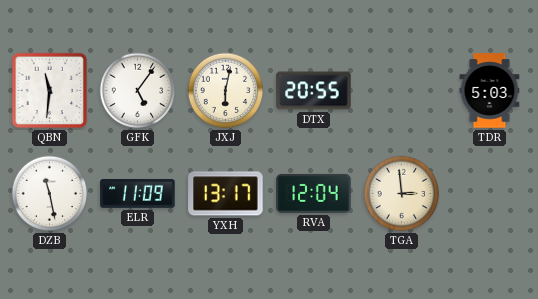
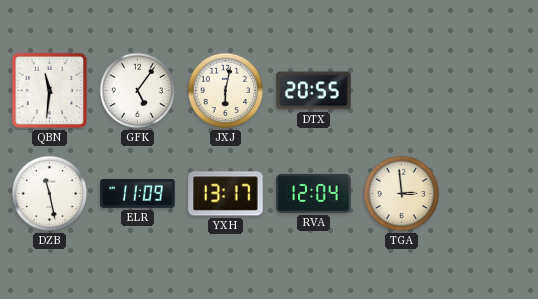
TDR: 5:03 -> none (490, 91)
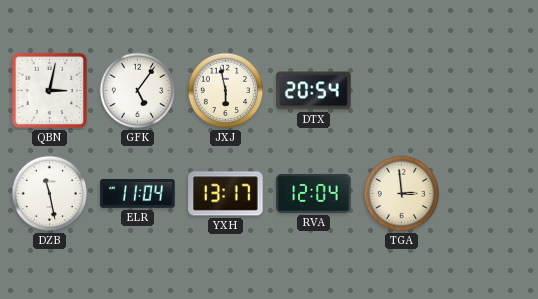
QBN: 11:31 -> 3:02 (50, 91)
JXJ: 6:02 -> 5:58 (226, 91)
DTX: 20:55 -> 20:54 (314, 91)
ELR: 11:09 -> 11:04 (138, 194)
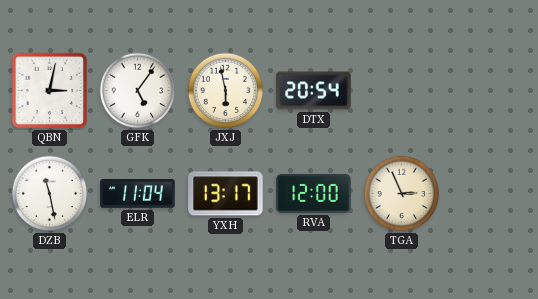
RVA: 12:04 -> 12:00 (314, 193)
TGA: 2:59 -> 2:56 (402, 194)
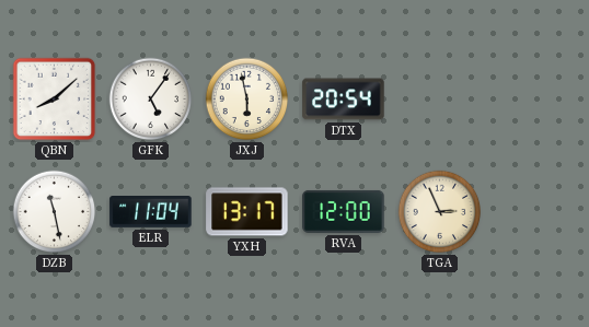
QBN: 3:02 -> 8:08 (55, 100)
